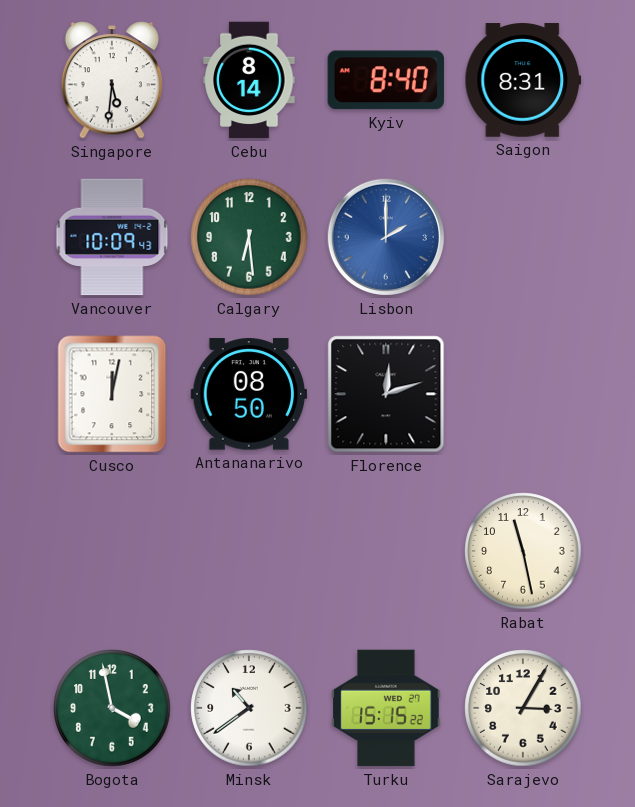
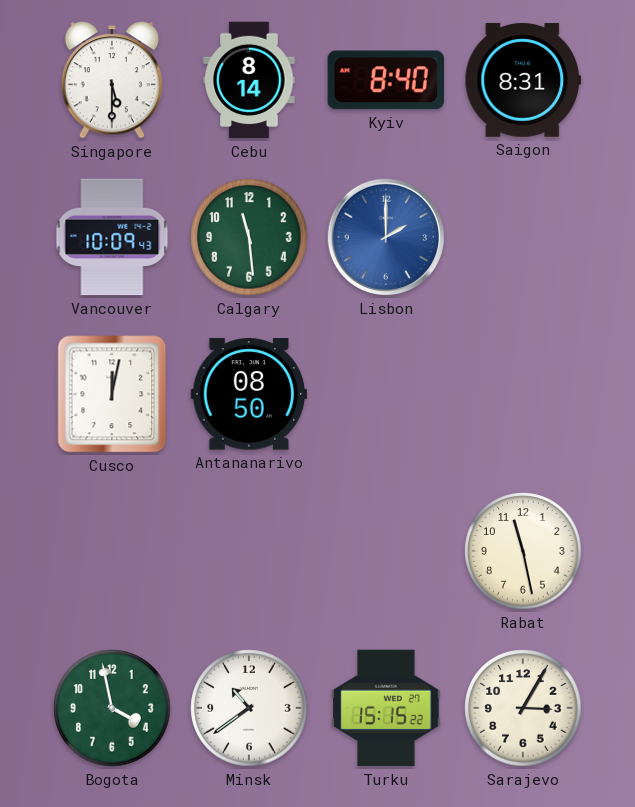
Singapore: 5:31 -> 5:30 (112, 80)
Calgary: 6:29 -> 11:29 (249, 237)
Florence: 12:12 -> none (386, 394)
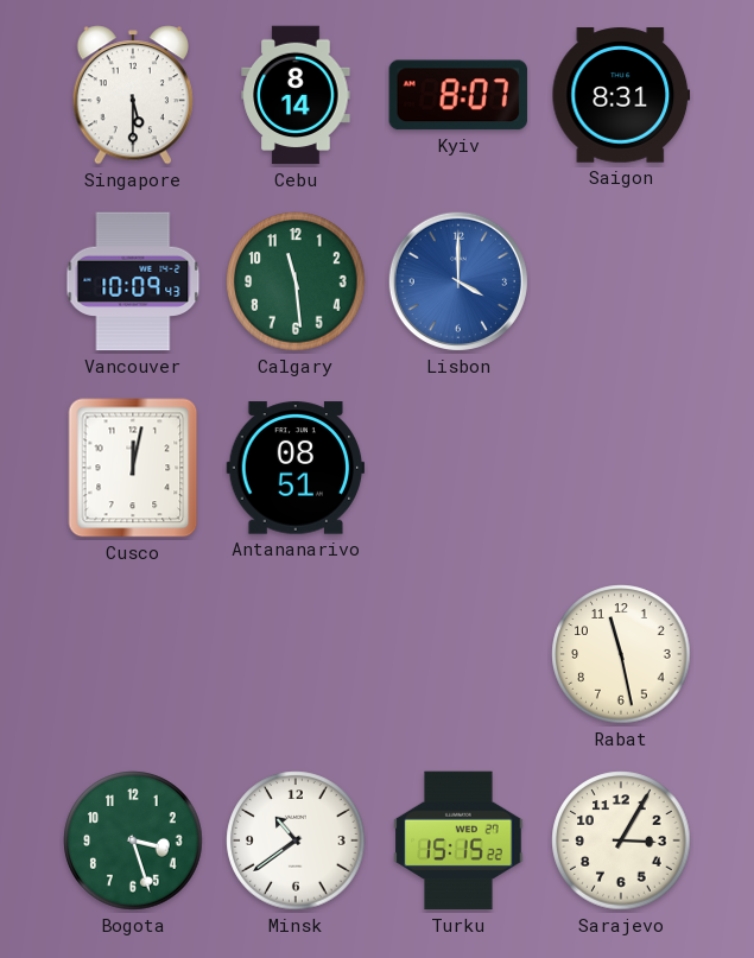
Kyiv: 8:40 -> 8:07 (458, 95)
Lisbon: 2:00 -> 4:00 (457, 281)
Antananarivo: 08:50 -> 08:51 (296, 468)
Bogota: 3:58 -> 3:27 (133, 840)
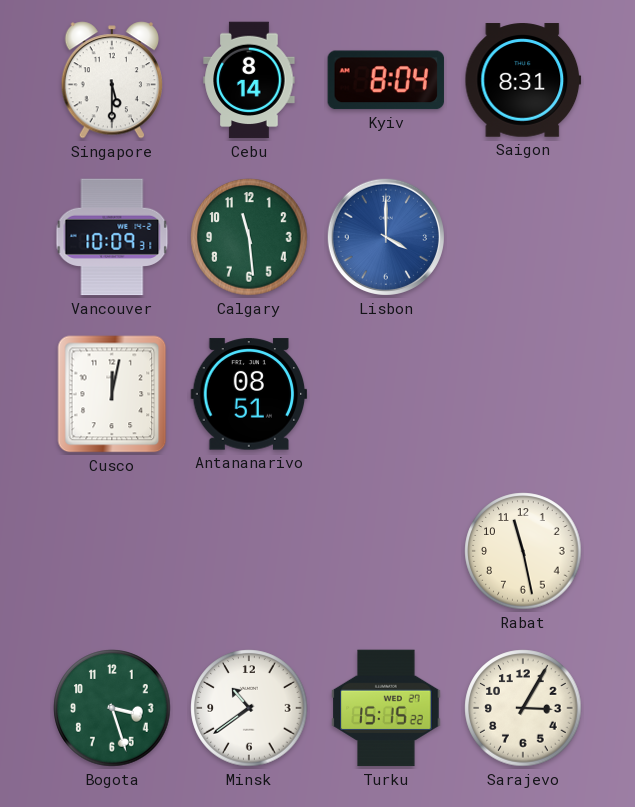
Kyiv: 8:07 -> 8:04 (386, 80)
Vancouver: 10:09:43 -> 10:09:31 (112, 237)
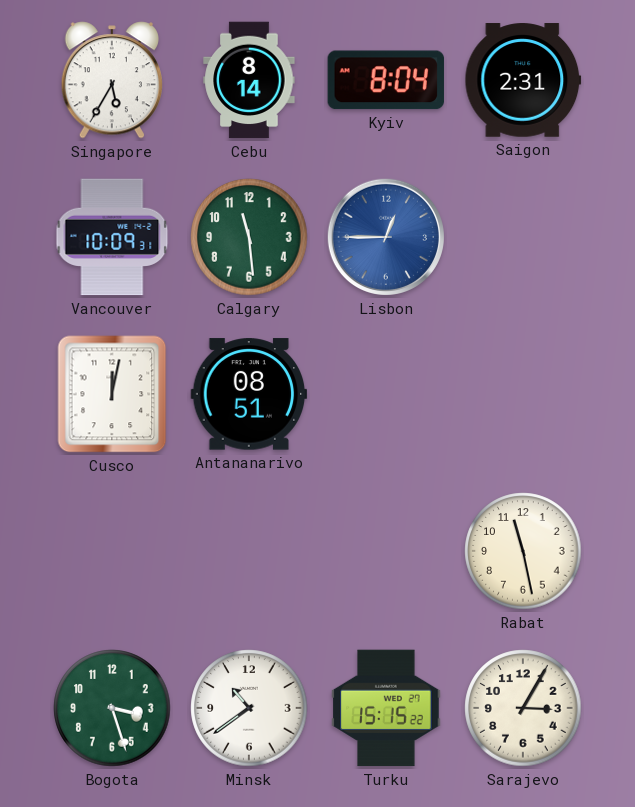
Singapore: 5:30 -> 5:35 (112, 80)
Saigon: 8:31 -> 2:31 (523, 80)
Lisbon: 4:00 -> 12:45 (385, 237)
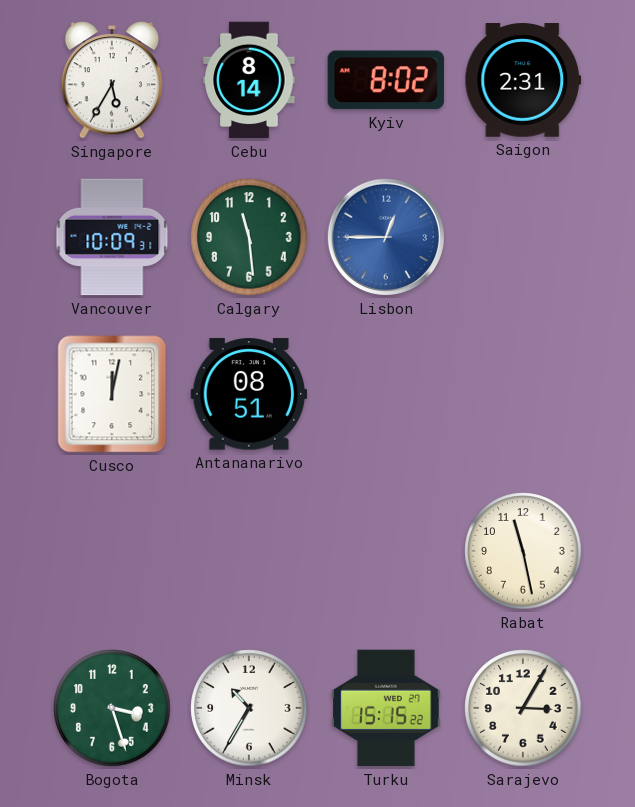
Kyiv: 8:04 -> 8:02 (386, 80)
Minsk: 10:39 -> 10:35 (249, 708)
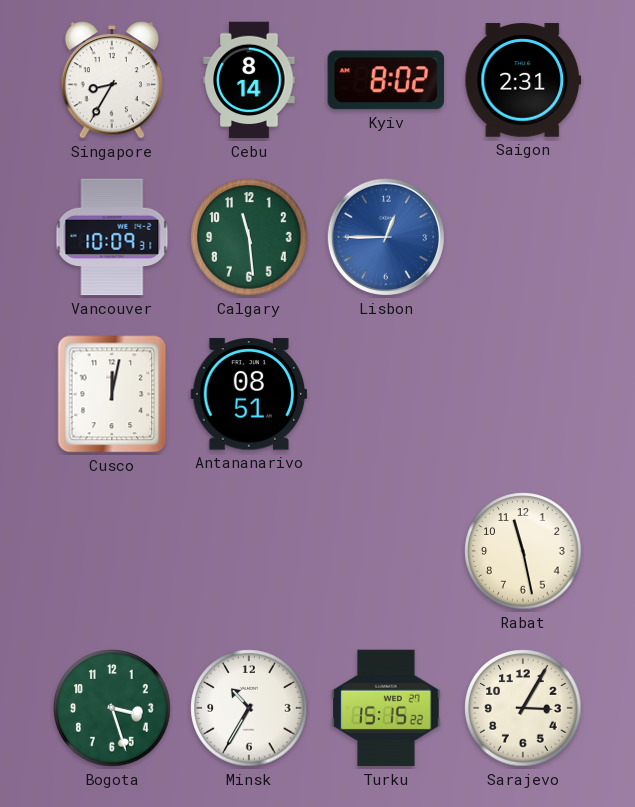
Singapore: 5:35 -> 8:35 (112, 80)
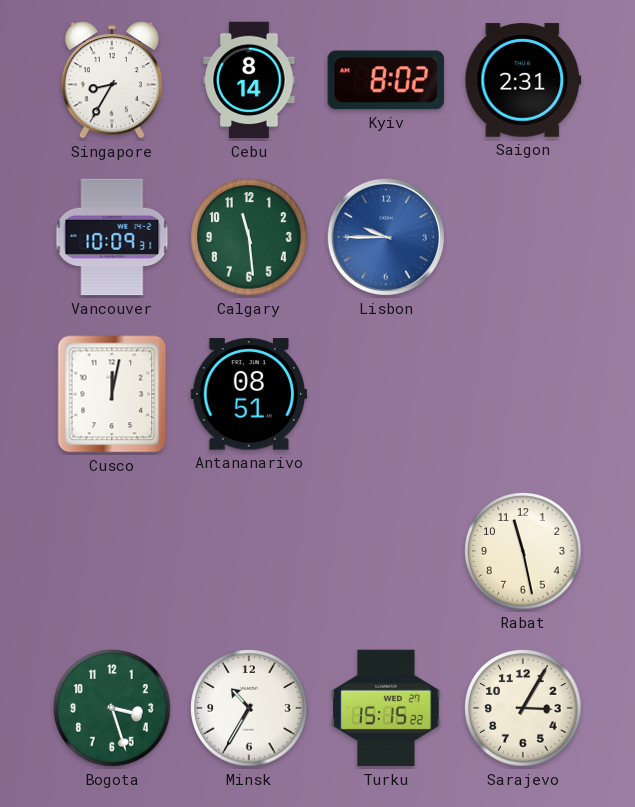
Lisbon: 12:45 -> 9:45 (385, 237)
